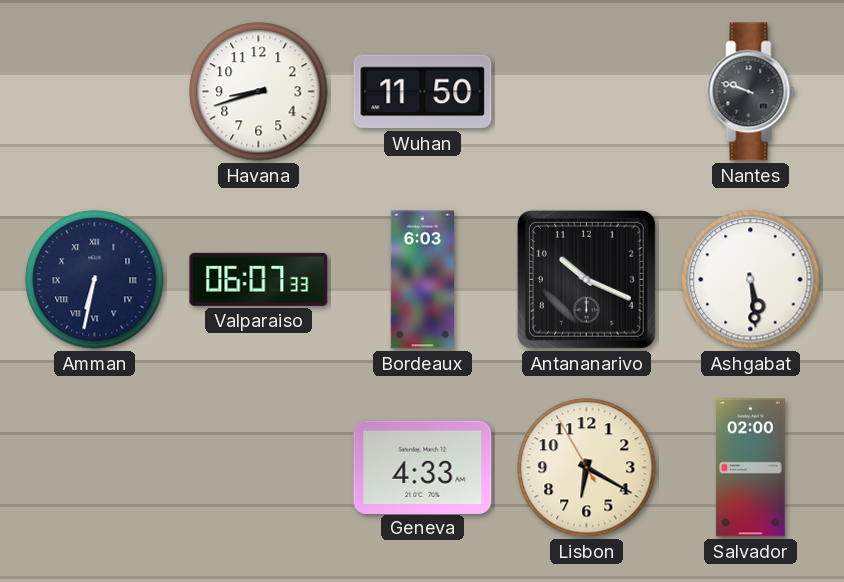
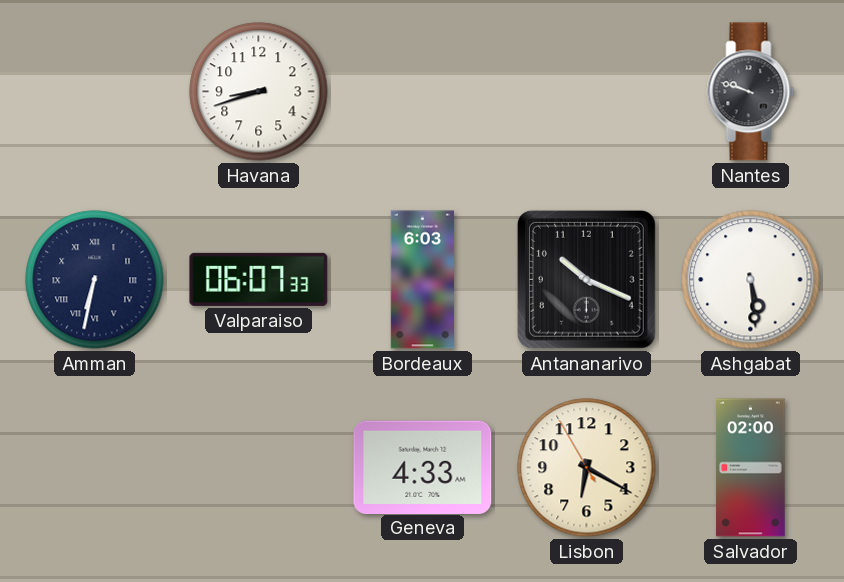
Wuhan: 11:50 -> none (423, 92)
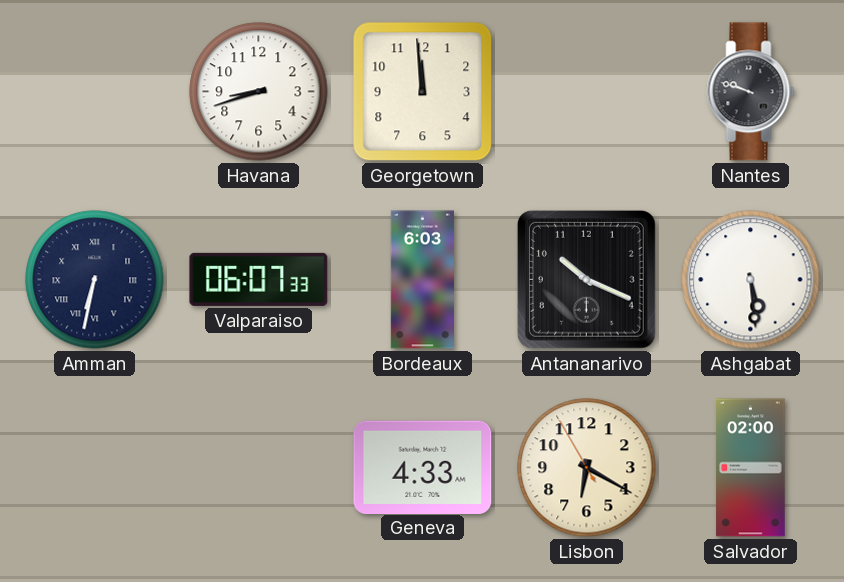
Georgetown: none -> 11:59 (423, 92)
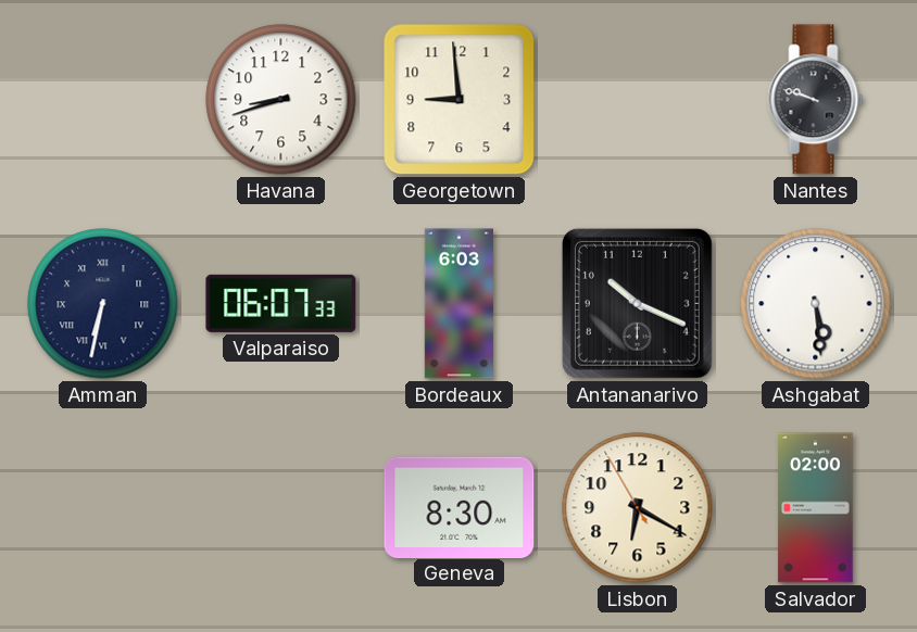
Georgetown: 11:59 -> 8:59 (460, 100)
Geneva: 4:33 -> 8:30 (460, 507)
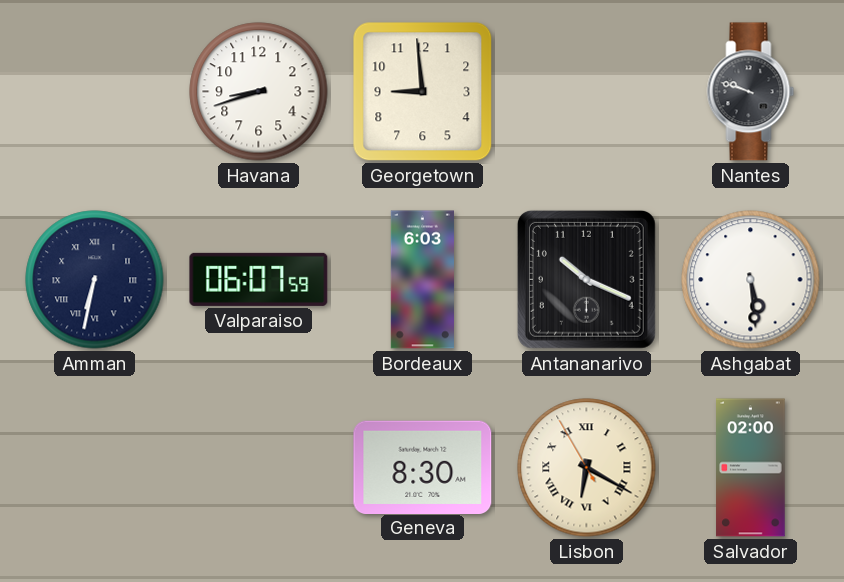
Valparaiso: 06:07:33 -> 06:07:59 (259, 279)
Lisbon numerals: Arabic -> Roman (587, 468)
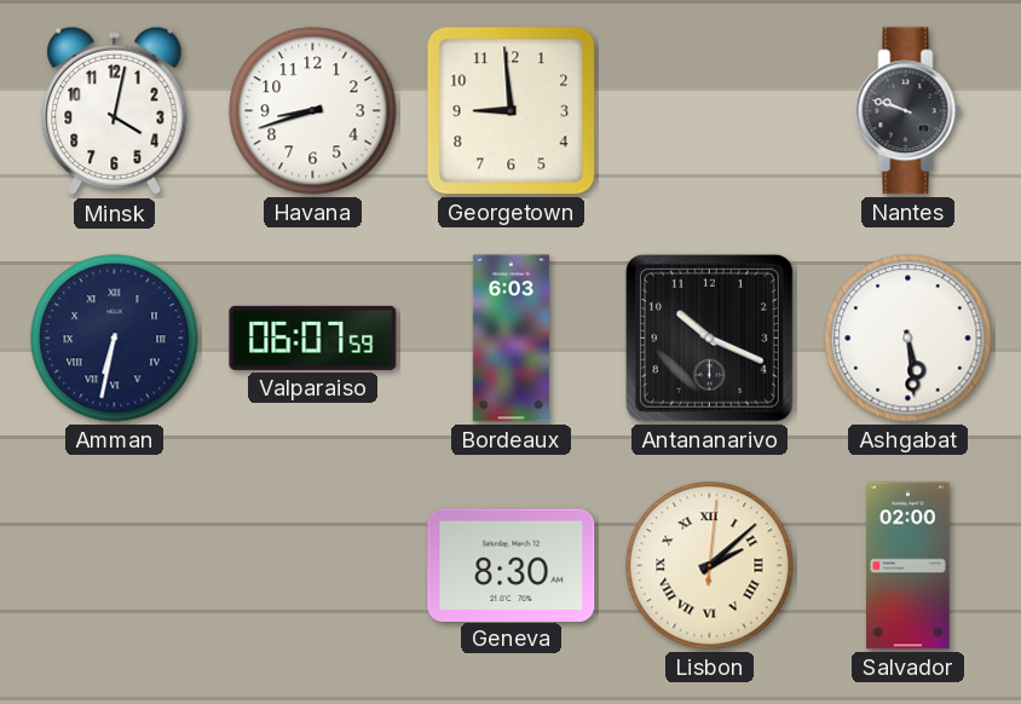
Minsk: none -> 4:02 (115, 111)
Lisbon: 6:19 -> 2:08 (710, 566)
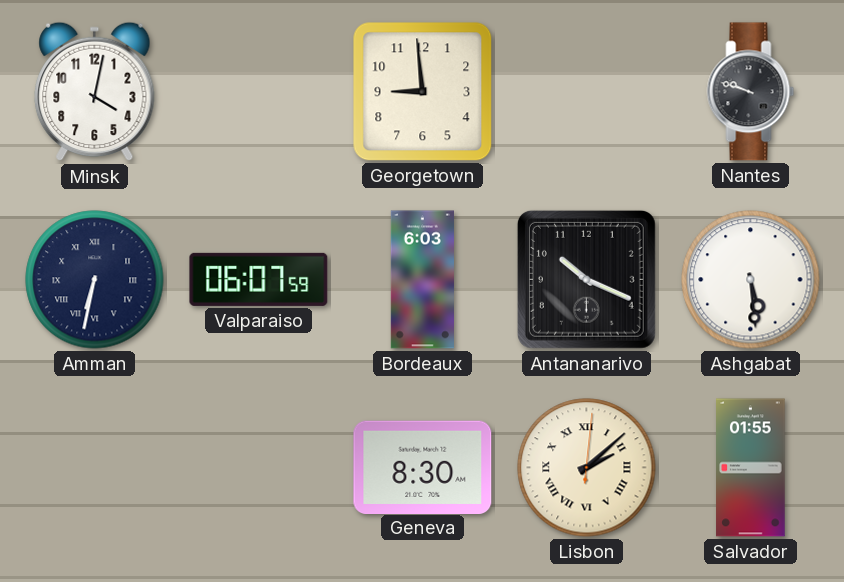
Havana: 8:42 -> none (313, 111)
Salvador: 02:00 -> 01:55 (751, 468)
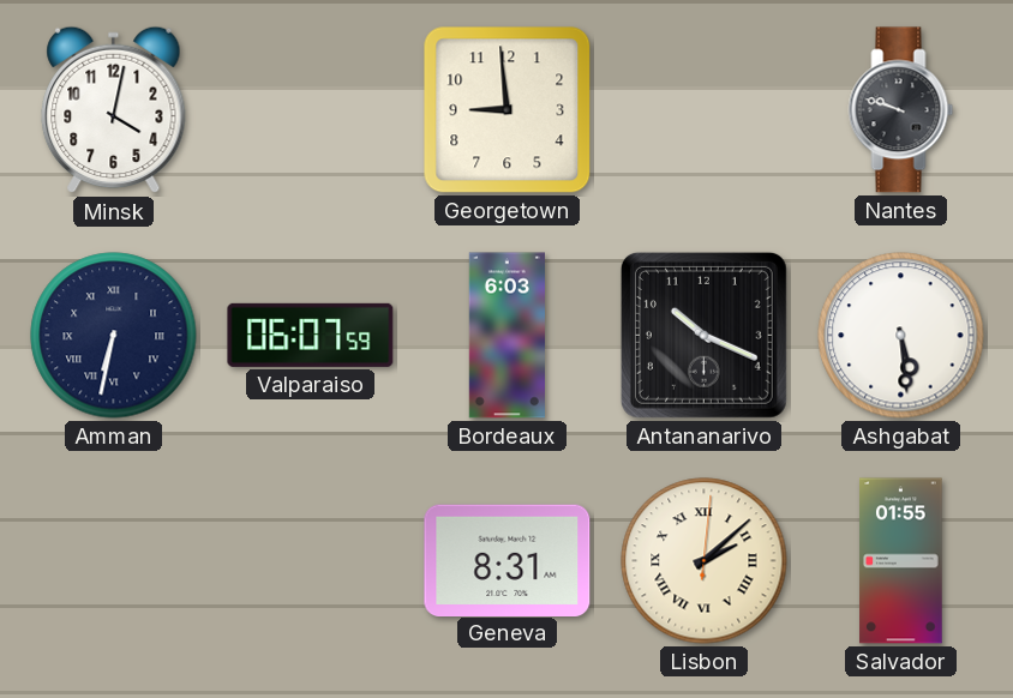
Geneva: 8:30 -> 8:31 (508, 560)
